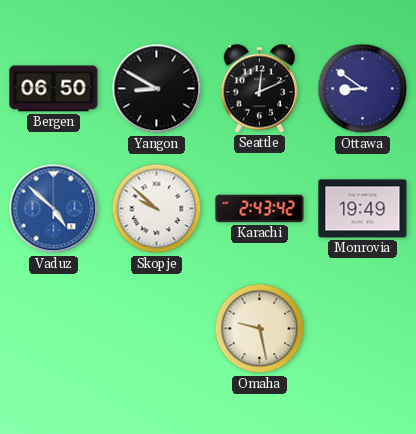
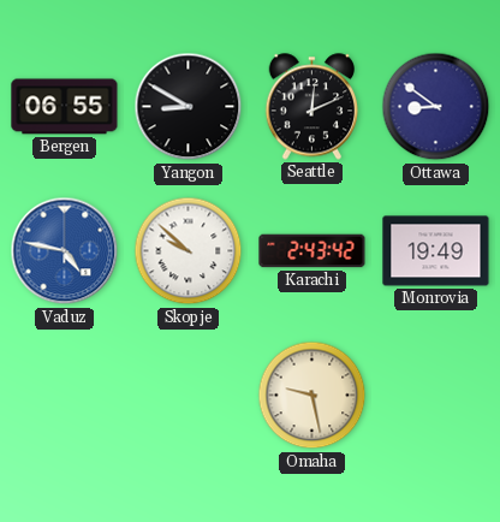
Bergen: 06:50 -> 06:55 (65, 107)
Vaduz: 4:52 -> 4:47 (65, 251)
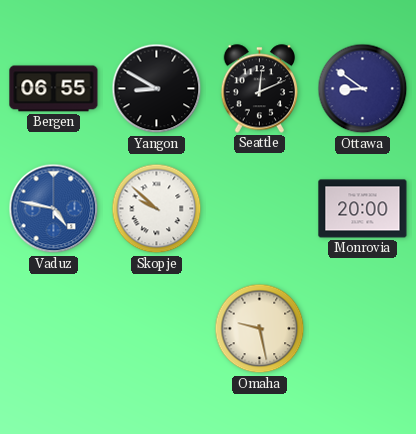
Karachi: 2:43 -> none (312, 251)
Monrovia: 19:49 -> 20:00 (363, 209)
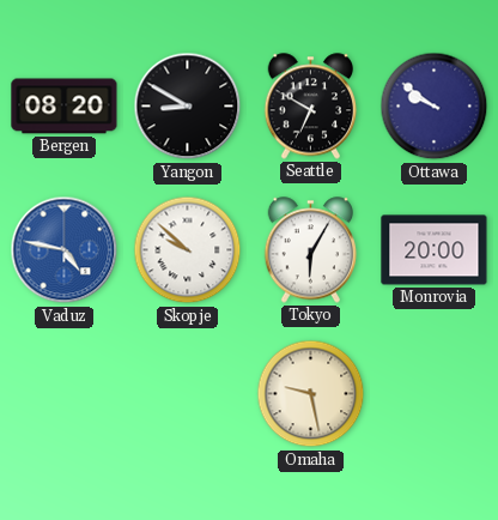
Bergen: 06:55 -> 08:20 (65, 107)
Seattle: 12:11 -> 6:50 (311, 107)
Ottawa: 8:51 -> 9:51 (435, 107)
Tokyo: none -> 6:05 (311, 250)
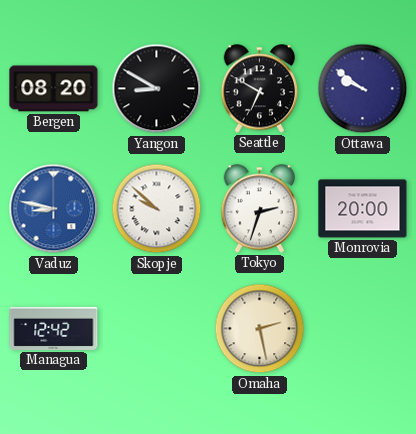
Vaduz: 4:47 -> 8:47 (54, 209)
Tokyo: 6:05 -> 2:33 (260, 209)
Managua: none -> 12:42 (54, 328)
Omaha: 9:28 -> 2:28 (260, 329)
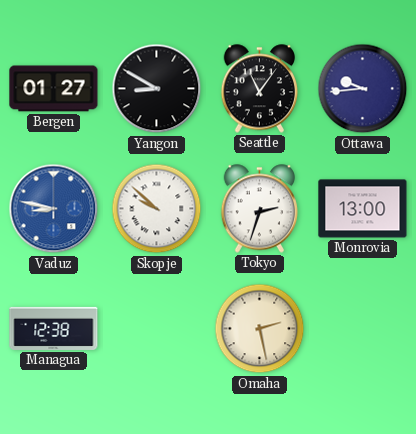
Bergen: 08:20 -> 01:27 (54, 89)
Seattle: 6:50 -> 11:06 (260, 89)
Ottawa: 9:51 -> 9:44 (363, 89)
Monrovia: 20:00 -> 13:00 (363, 209)
Managua: 12:42 -> 12:38 (54, 328)
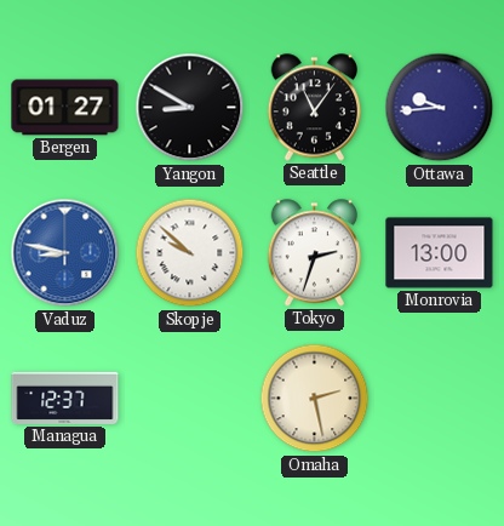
Managua: 12:38 -> 12:37 (65, 398)
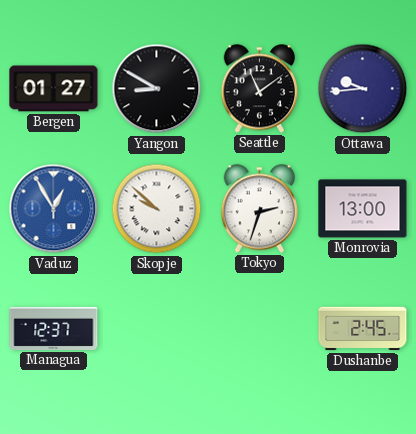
Seattle: 11:06 -> 11:09 (260, 89)
Vaduz: 8:47 -> 12:55 (54, 209)
Omaha: 2:28 -> none (315, 399)
Dushanbe: none -> 2:45 (363, 329)
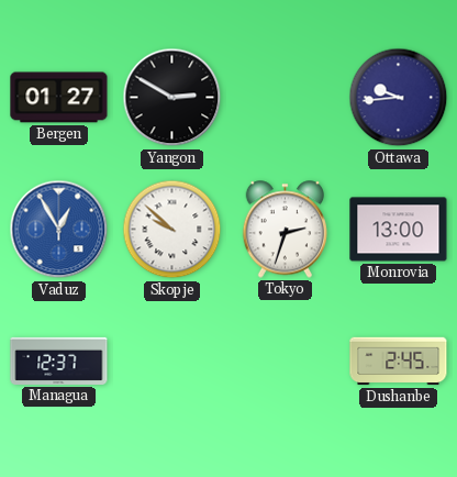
Yangon: 8:50 -> 2:50 (172, 98)
Seattle: 11:09 -> none (260, 89)
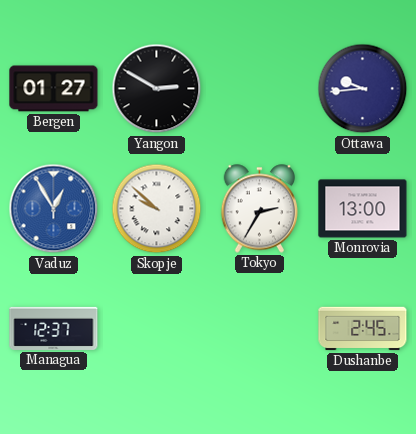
Tokyo: 2:33 -> 2:35 (260, 209)
